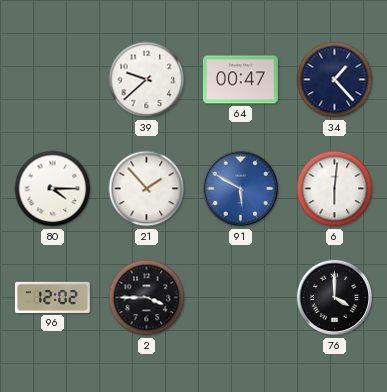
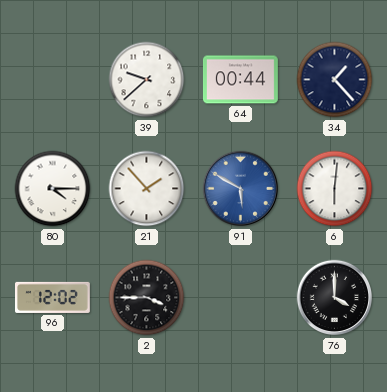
64: 00:47 -> 00:44 (240, 80)
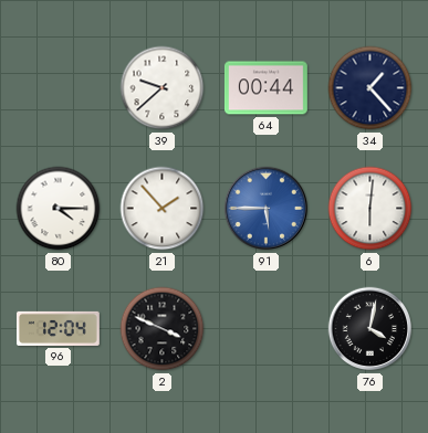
91: 5:50 -> 5:45 (267, 209)
96: 12:02 -> 12:04 (59, 328)
2: 3:45 -> 3:49 (163, 329)
76: 4:00 -> 4:02 (370, 329)
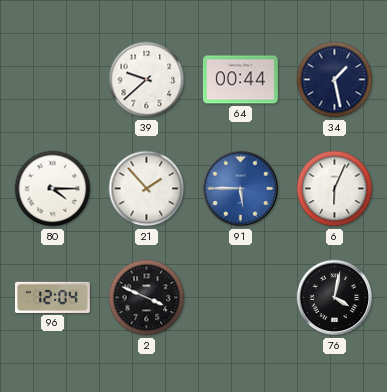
34: 1:23 -> 1:28 (335, 80)
6: 6:01 -> 6:04 (335, 189)
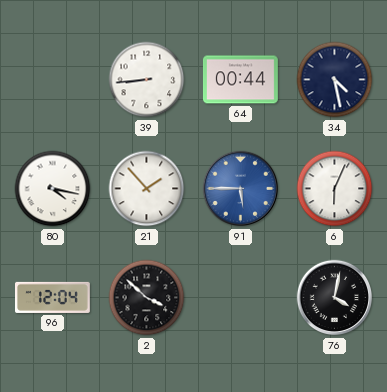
39: 9:38 -> 8:44 (147, 80)
34: 1:28 -> 4:28 (335, 80)
80: 4:15 -> 4:17 (53, 189)
2: 3:49 -> 3:52 (147, 298)
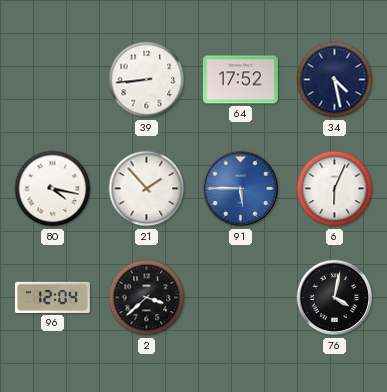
64: 00:44 -> 17:52 (240, 80)
2: 3:52 -> 3:38 (147, 298)
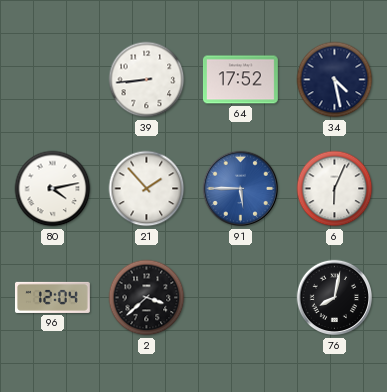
80: 4:17 -> 4:13 (53, 189)
76: 4:02 -> 8:02 (335, 298)
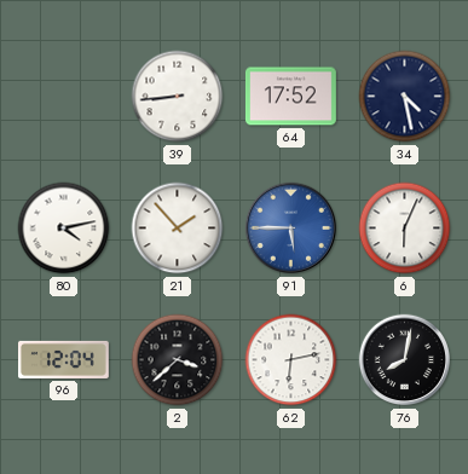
62: none -> 6:13 (291, 360)
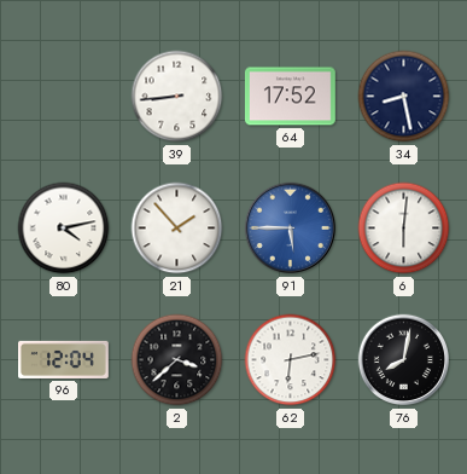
34: 4:28 -> 8:28 (404, 97)
6: 6:04 -> 6:01 (404, 229)
